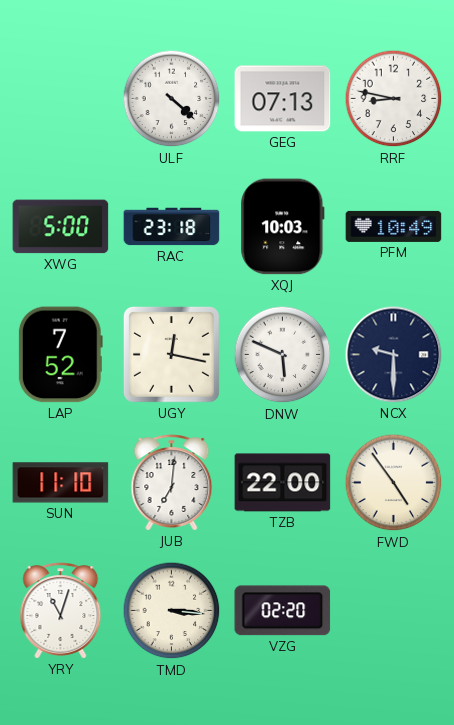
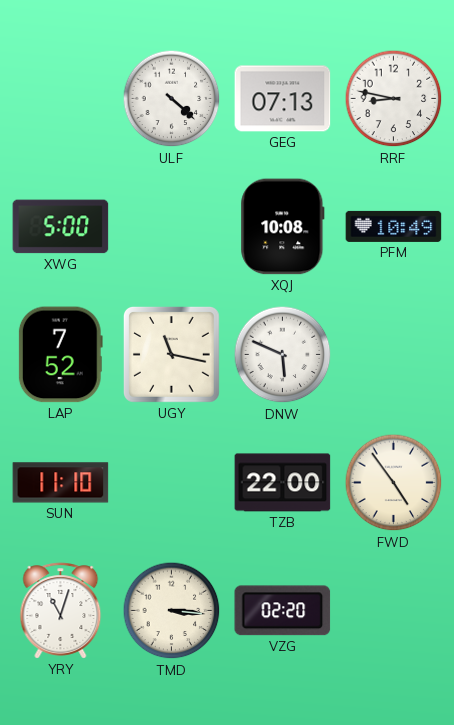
RAC: 23:18 -> none (172, 227)
XQJ: 10:03 -> 10:08 (283, 227)
UGY: 12:17 -> 11:17 (172, 355)
NCX: 9:30 -> none (394, 355)
JUB: 7:01 -> none (172, 483)
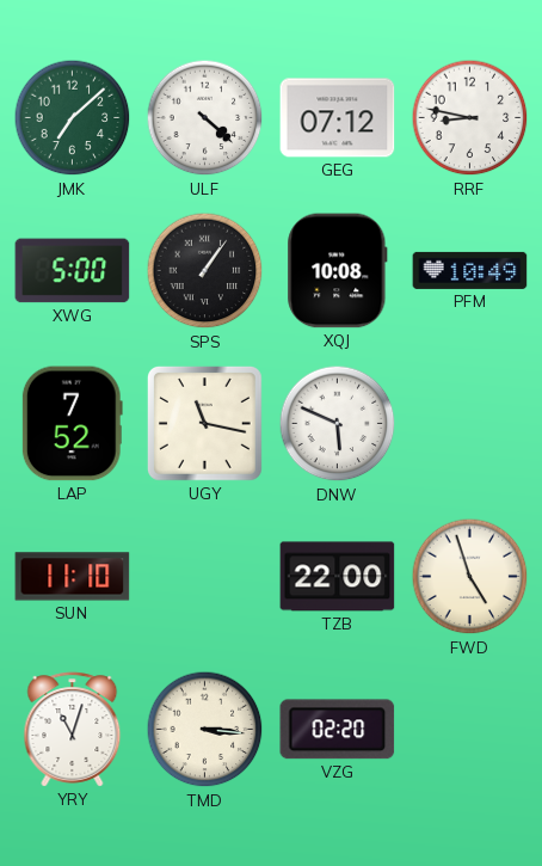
JMK: none -> 7:08 (73, 118)
GEG: 07:13 -> 07:12 (338, 118)
SPS: none -> 1:06 (205, 271)
FWD: 4:54 -> 4:57 (470, 577)
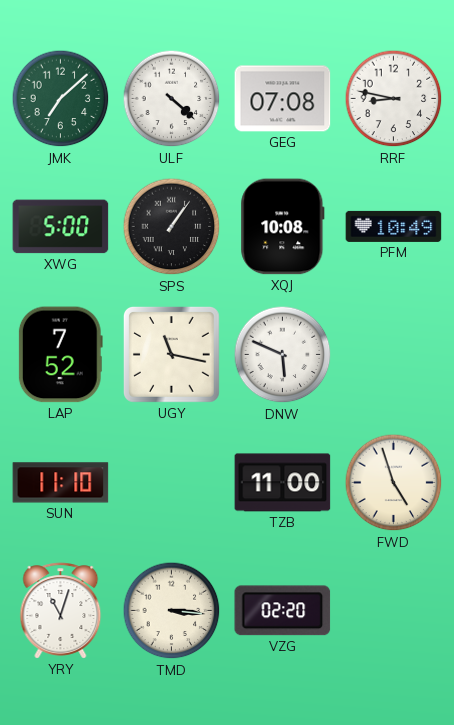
GEG: 07:12 -> 07:08 (283, 99)
TZB: 22:00 -> 11:00 (283, 483)
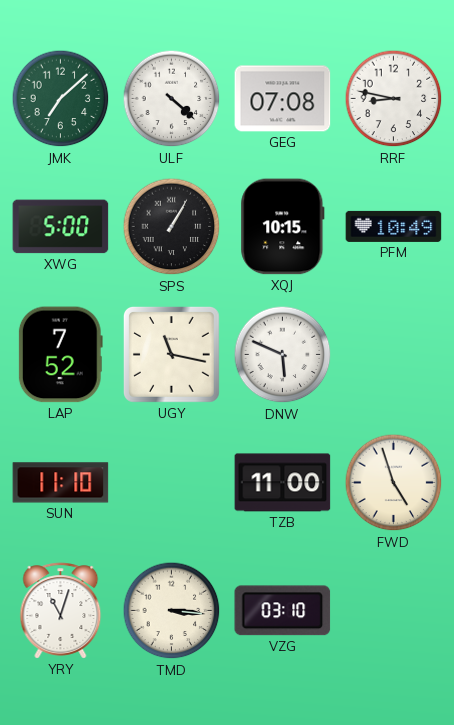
SPS: 1:06 -> 1:05 (172, 227)
XQJ: 10:08 -> 10:15 (283, 227)
VZG: 02:20 -> 03:10 (283, 611)
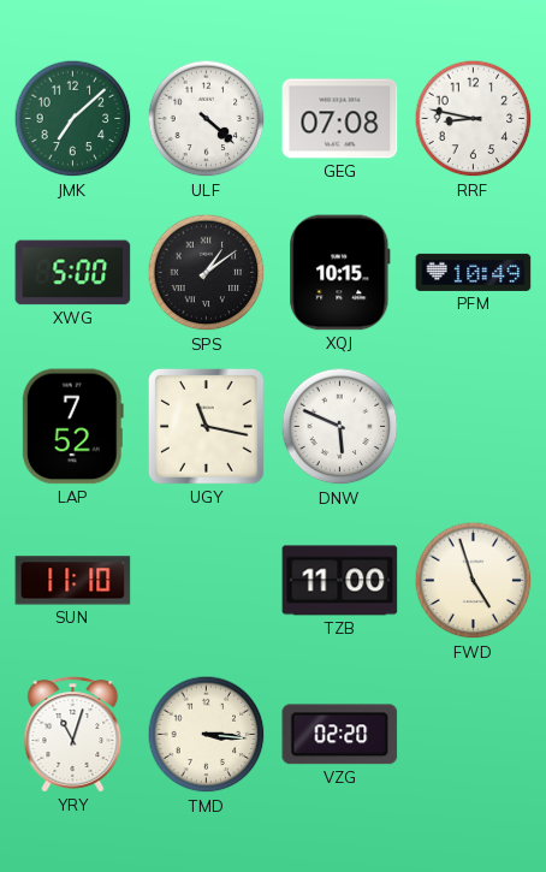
SPS: 1:05 -> 1:09 (207, 273)
VZG: 03:10 -> 02:20 (340, 735)
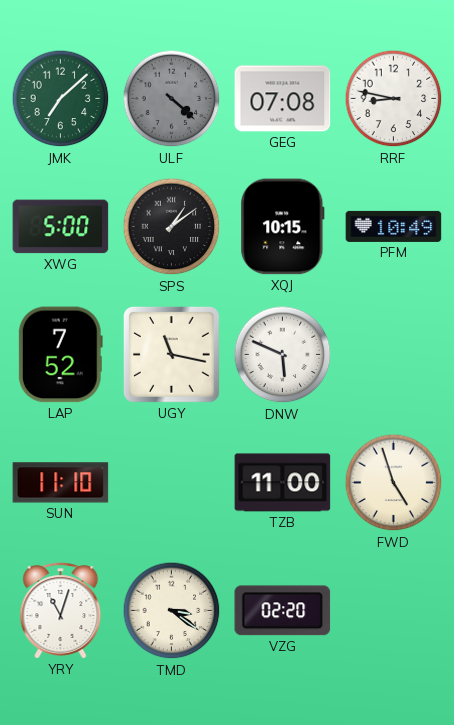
ULF dial: white -> grey (172, 99)
TMD: 3:16 -> 3:21 (172, 611)
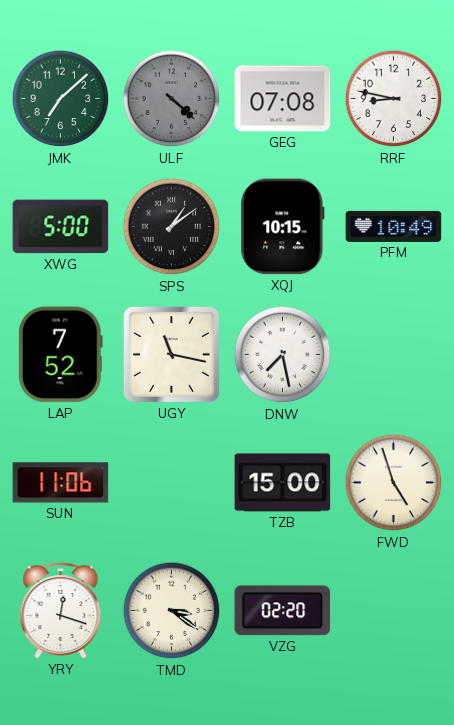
DNW: 5:49 -> 7:28 (283, 355)
SUN: 11:10 -> 11:06 (61, 483)
TZB: 11:00 -> 15:00 (283, 483)
YRY: 11:03 -> 12:18 (61, 611)
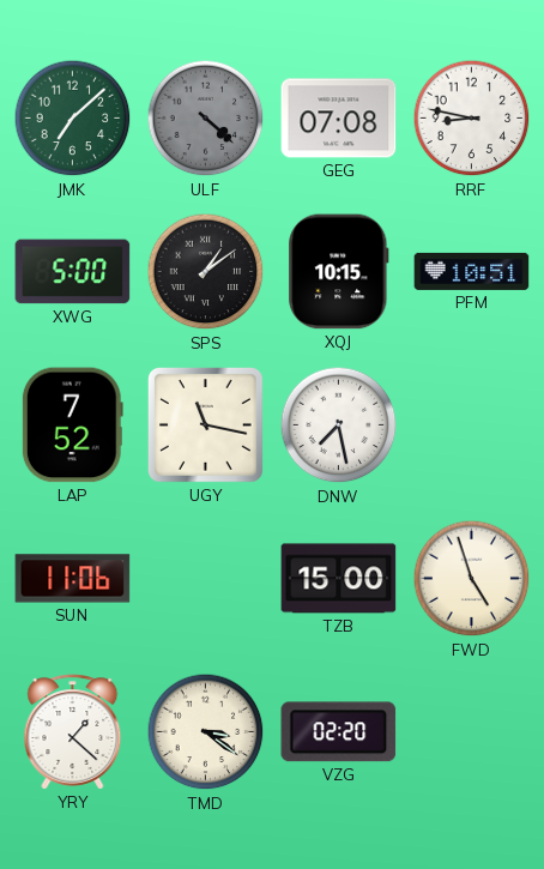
PFM: 10:49 -> 10:51 (472, 271)
YRY: 12:18 -> 1:22 (73, 732)
